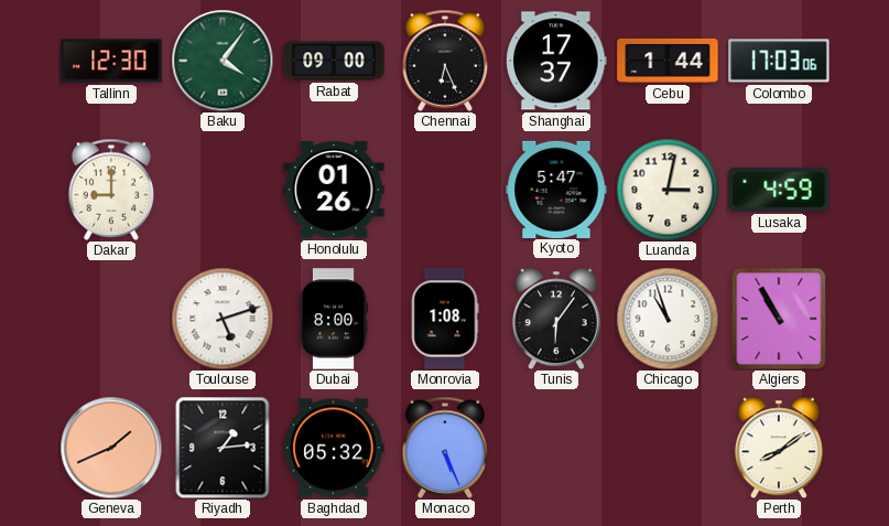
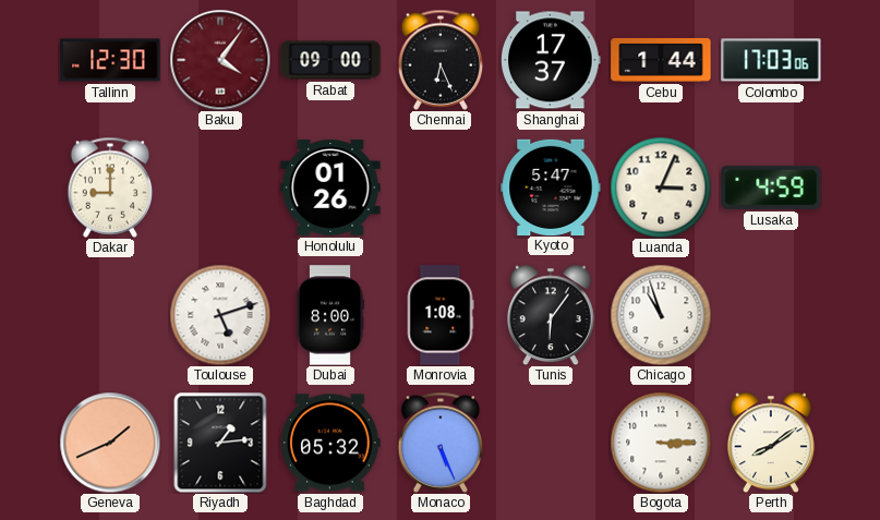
Baku dial: green -> burgundy (220, 60)
Luanda: 3:02 -> 3:04 (661, 188)
Algiers: 10:55 -> none (779, 319)
Bogota: none -> 3:15 (661, 443)
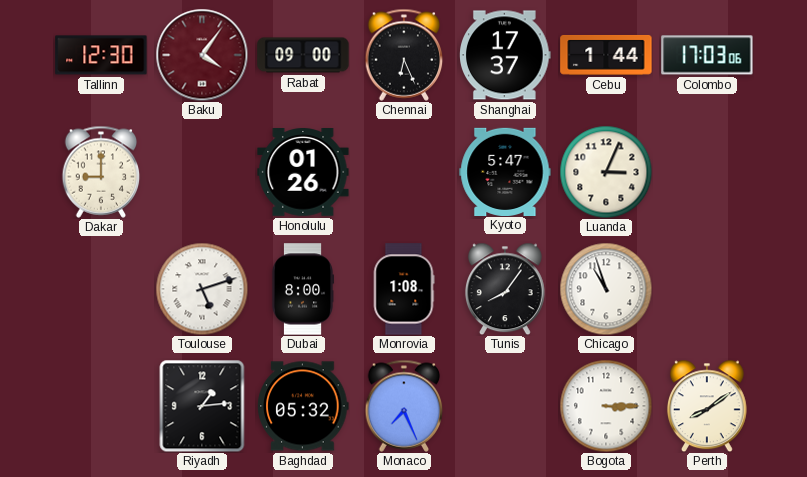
Lusaka: 4:59 -> none (771, 188)
Tunis: 6:06 -> 8:06 (505, 289)
Geneva: 1:41 -> none (110, 443)
Monaco: 5:26 -> 7:26 (404, 406)
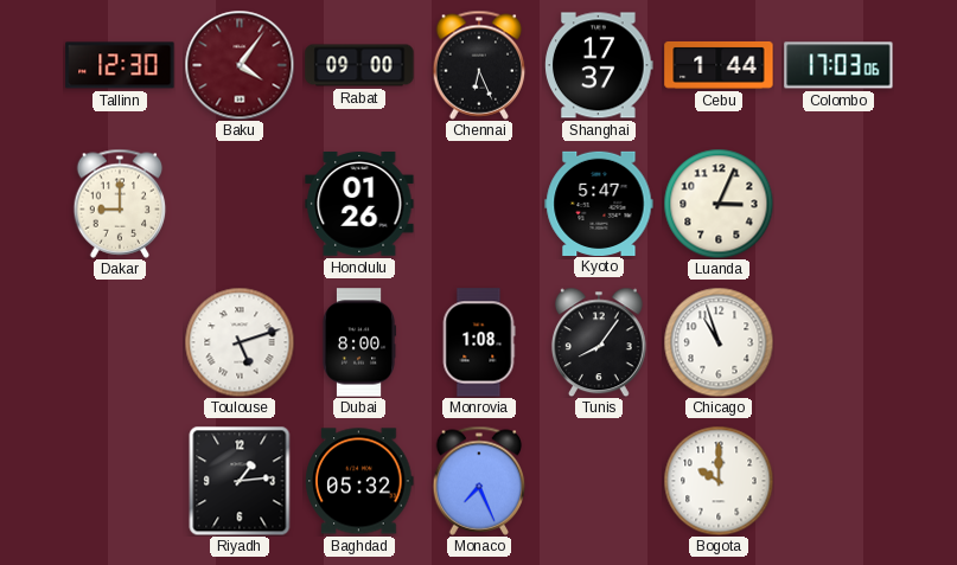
Bogota: 3:15 -> 10:00 (719, 481)
Perth: 8:09 -> none (707, 406)
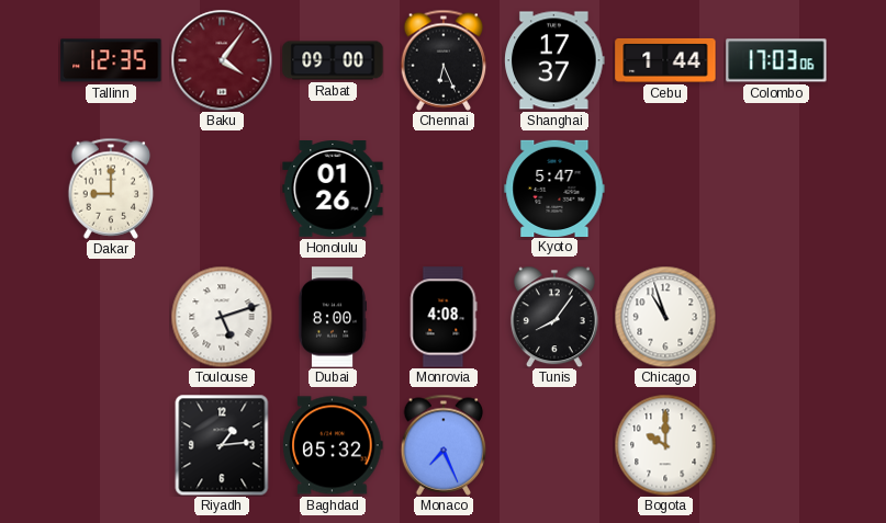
Tallinn: 12:30 -> 12:35 (111, 60)
Luanda: 3:04 -> none (719, 204)
Monrovia: 1:08 -> 4:08 (444, 317)
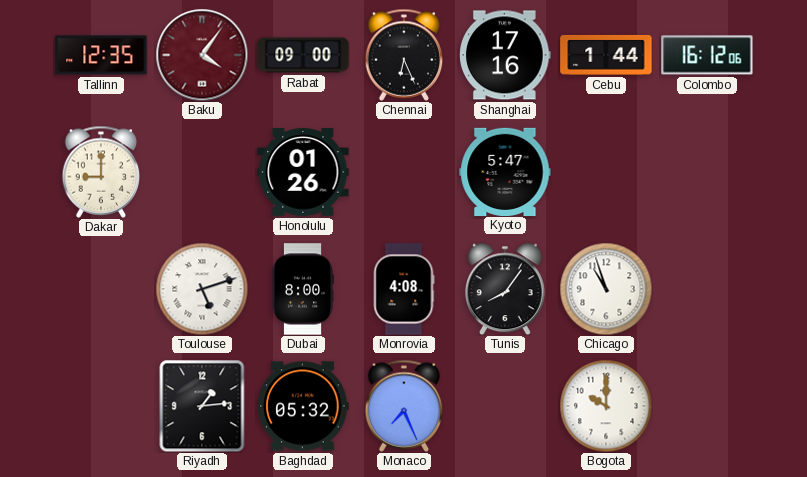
Shanghai: 17:37 -> 17:16 (505, 55)
Colombo: 17:03 -> 16:12 (707, 55)
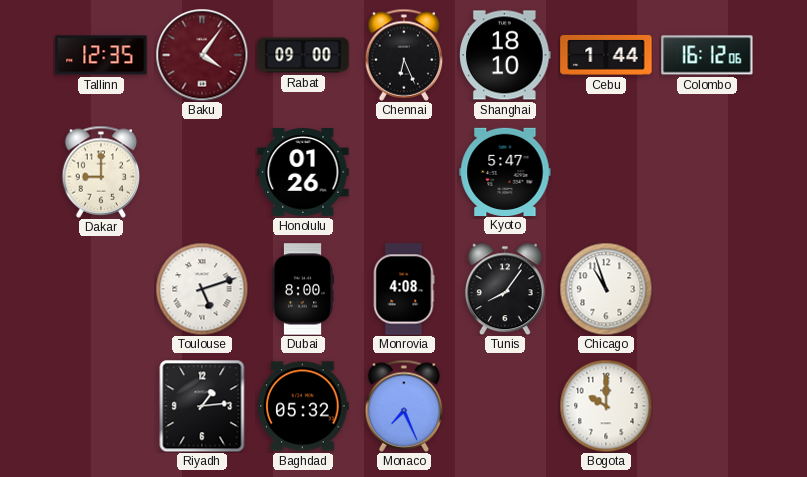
Shanghai: 17:16 -> 18:10 (505, 55)
